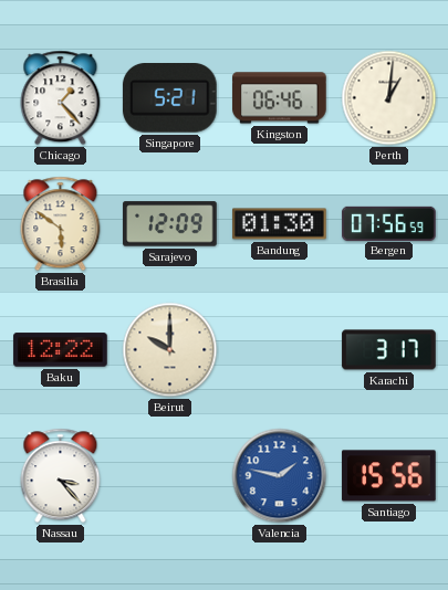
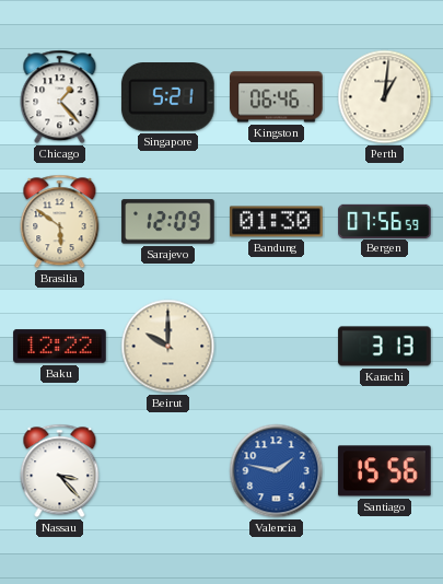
Karachi: 3:17 -> 3:13 (385, 347)
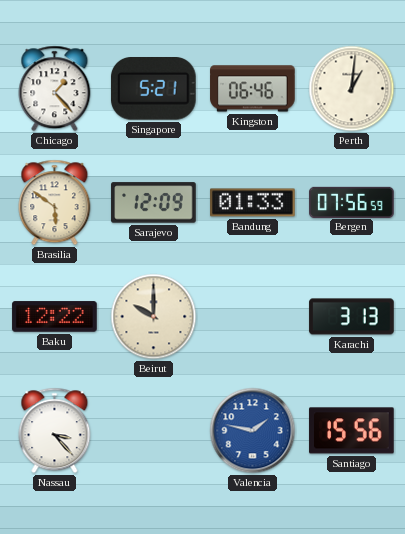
Bandung: 01:30 -> 01:33 (253, 203)
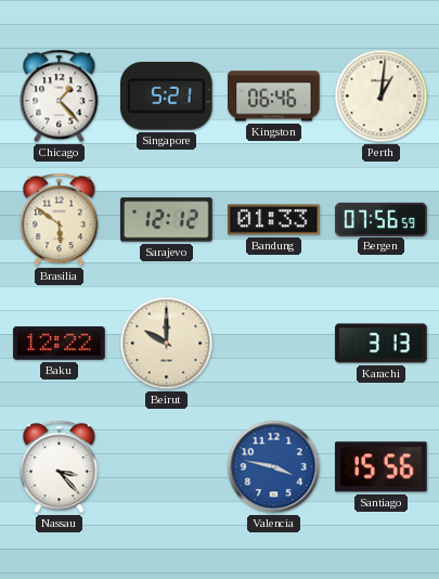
Sarajevo: 12:09 -> 12:12 (167, 220)
Valencia: 1:47 -> 3:47 (274, 467)
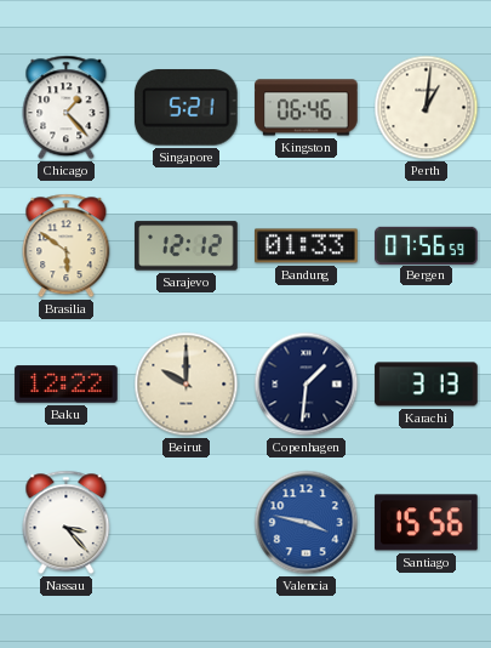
Copenhagen: none -> 1:31 (307, 385)
